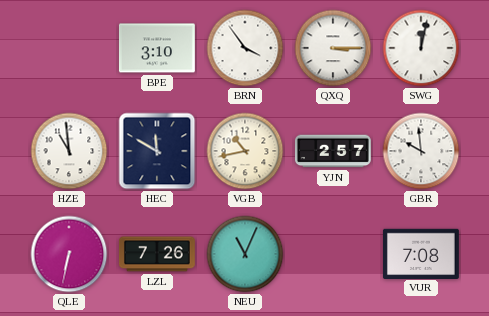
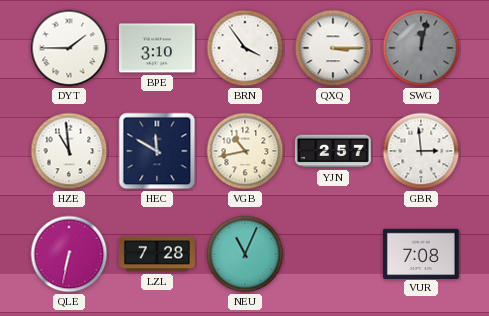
DYT: none -> 1:45 (69, 48)
SWG dial: white -> grey (421, 48)
GBR: 9:59 -> 2:59 (421, 151)
LZL: 7:26 -> 7:28 (157, 254)
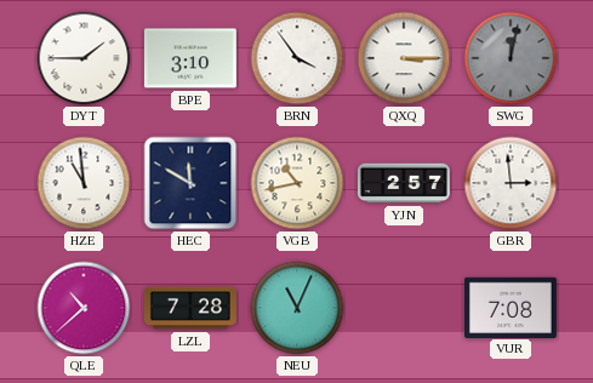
QLE: 6:32 -> 10:38 (84, 308)
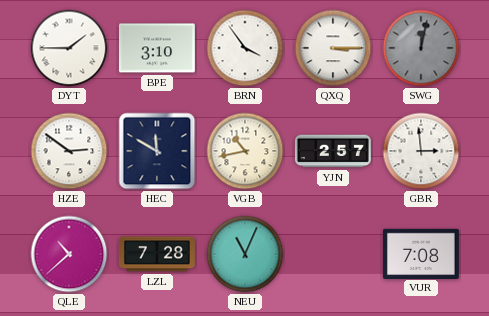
HZE: 10:59 -> 2:51 (69, 151)
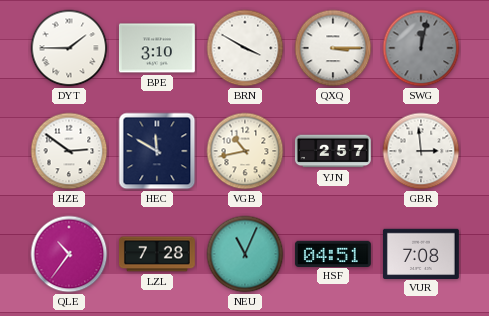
BRN: 3:54 -> 3:50 (245, 48)
QLE: 10:38 -> 10:36 (69, 254)
HSF: none -> 04:51 (333, 253)
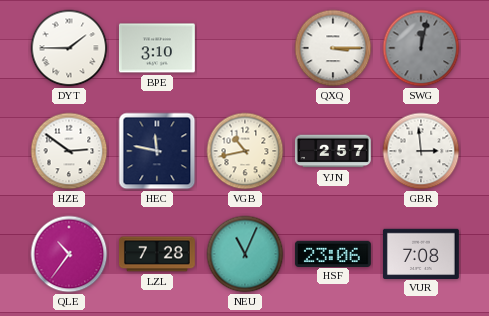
BRN: 3:50 -> none (245, 48)
HEC: 11:50 -> 11:47 (157, 151)
HSF: 04:51 -> 23:06 (333, 253)
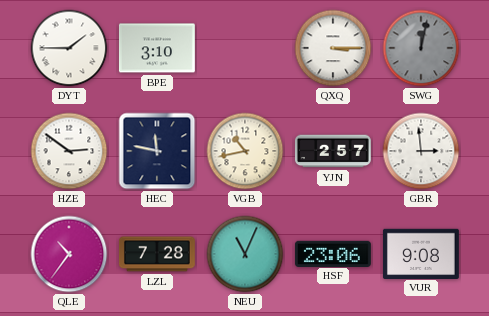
VUR: 7:08 -> 9:08 (421, 253)
